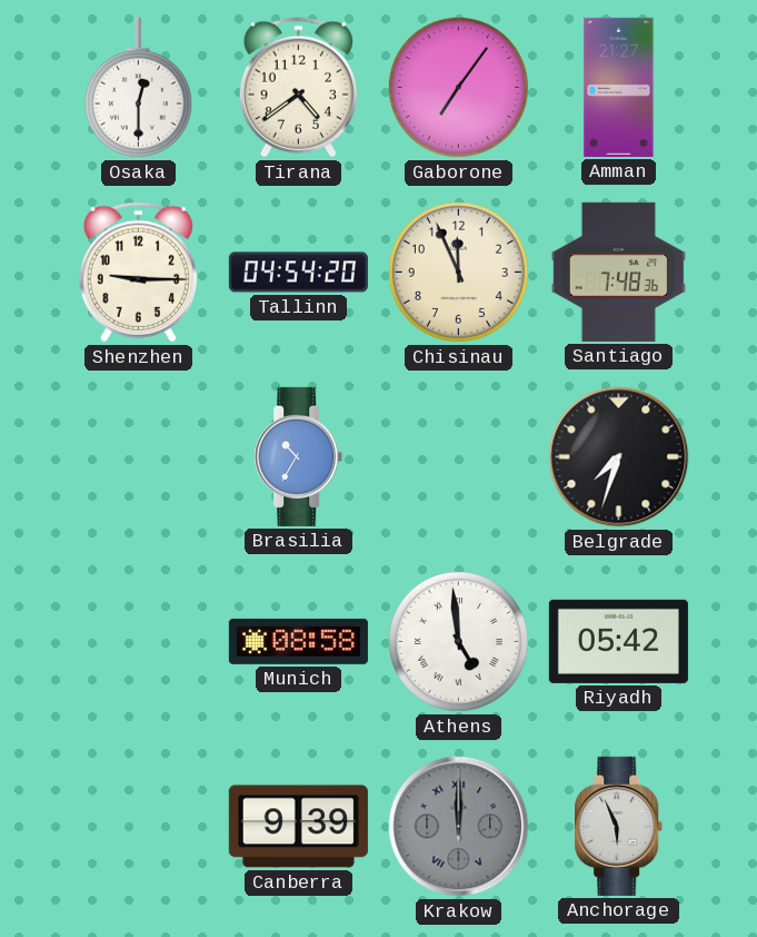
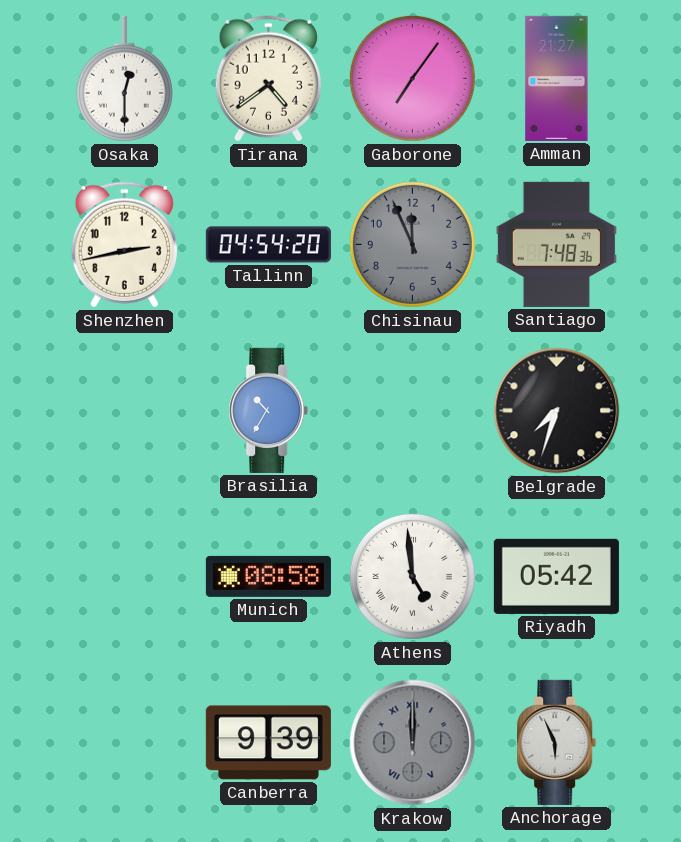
Shenzhen: 9:15 -> 2:43 (124, 245)
Chisinau dial: cream -> grey (412, 244)
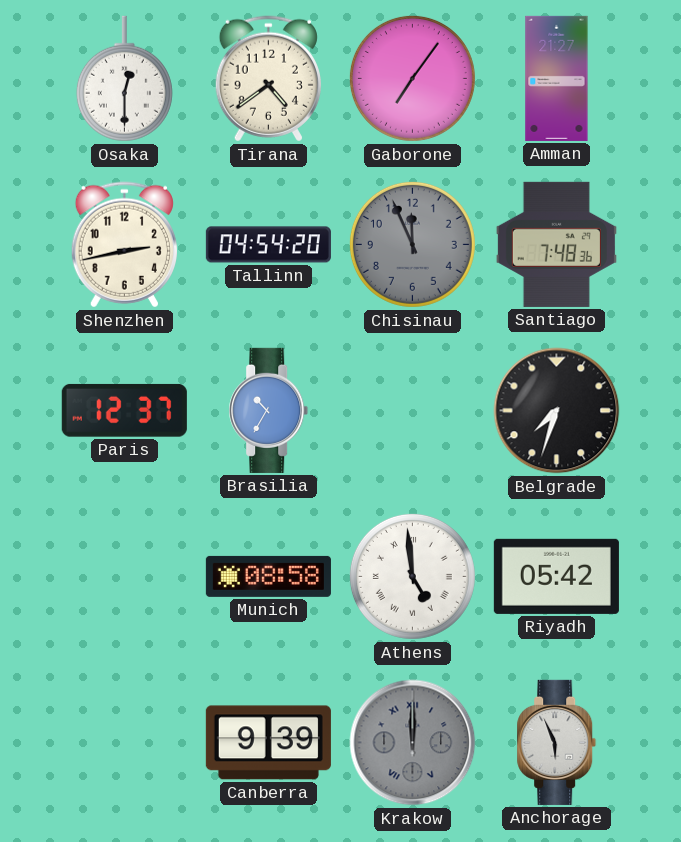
Paris: none -> 12:37 (124, 410)
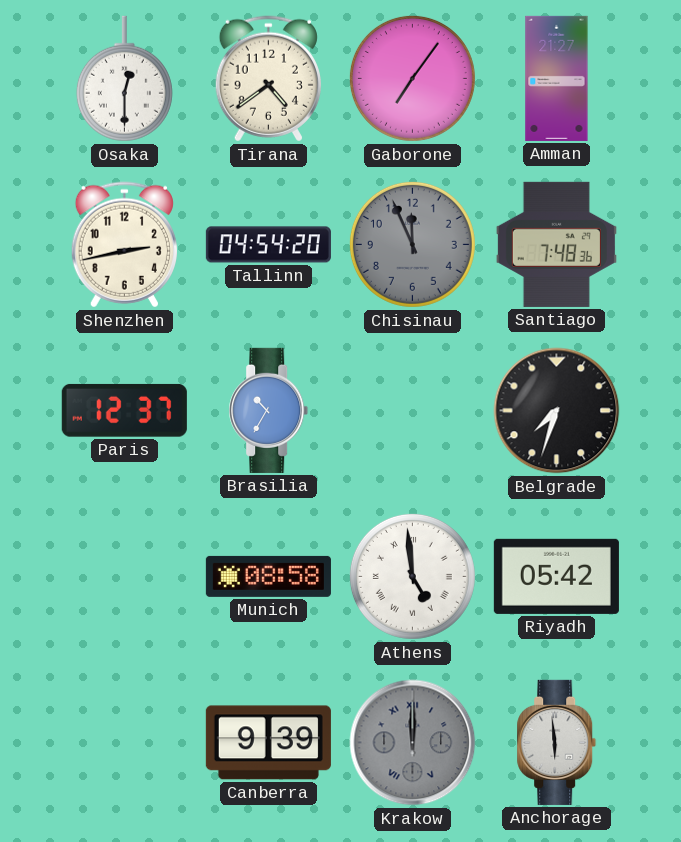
Anchorage: 5:56 -> 5:59 (557, 742)
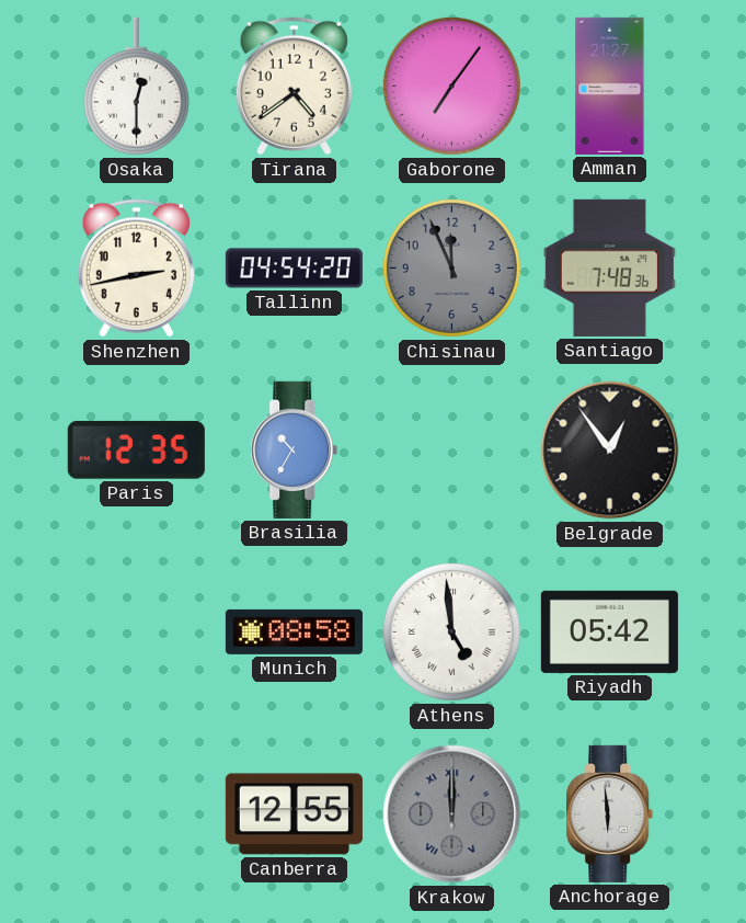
Paris: 12:37 -> 12:35 (136, 449)
Belgrade: 7:33 -> 12:54 (610, 451)
Canberra: 9:39 -> 12:55 (294, 814)
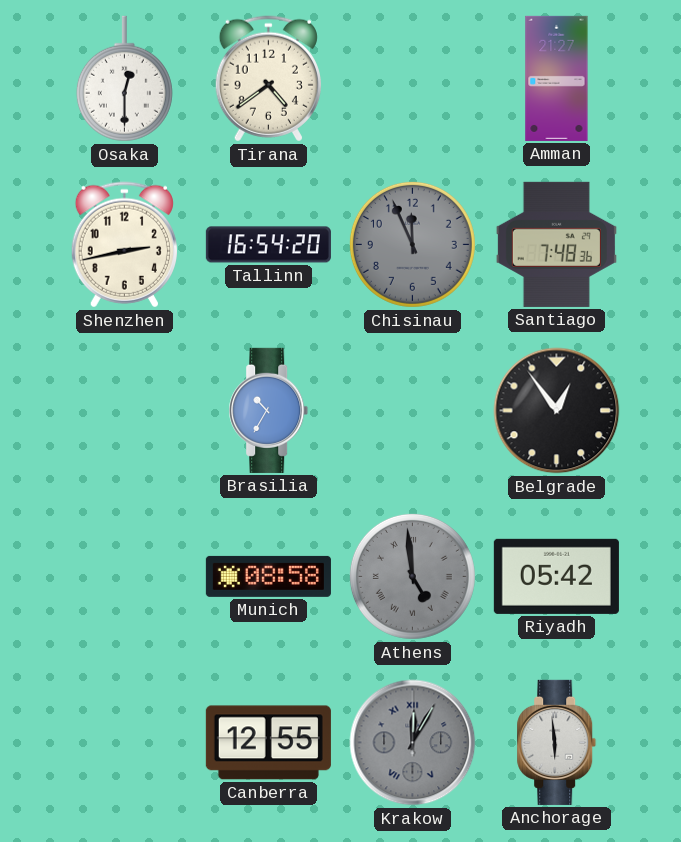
Gaborone: 7:06 -> none (451, 86)
Tallinn: 04:54 -> 16:54 (268, 245)
Paris: 12:35 -> none (136, 449)
Athens dial: white -> grey (412, 576)
Krakow: 12:00 -> 12:05 (413, 743)
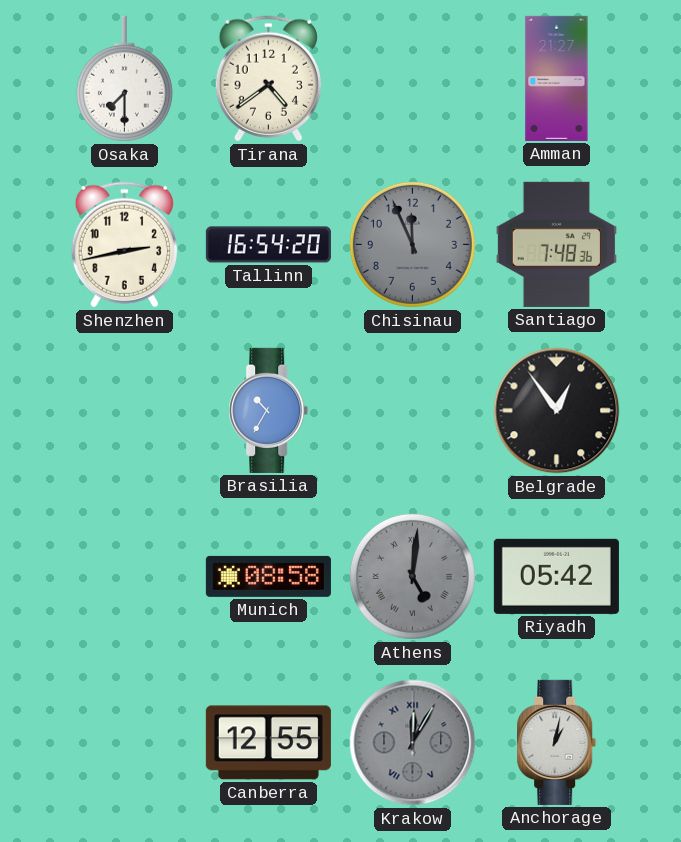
Osaka: 12:30 -> 7:30 (124, 79)
Athens: 4:59 -> 5:01 (412, 576)
Anchorage: 5:59 -> 1:02 (557, 742)
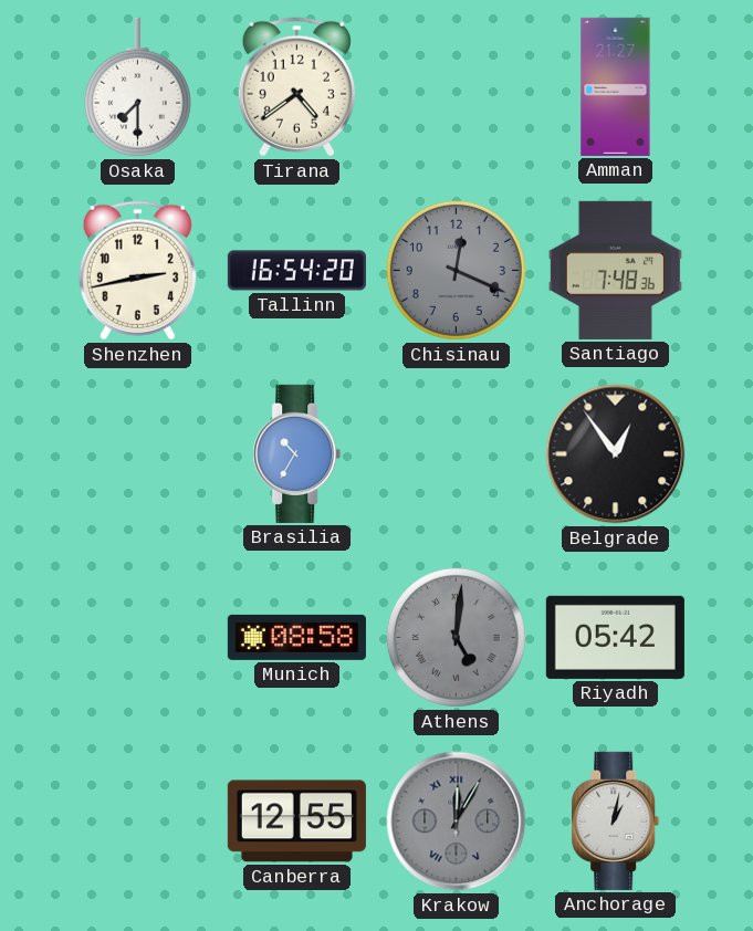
Chisinau: 11:56 -> 12:19 (456, 270)
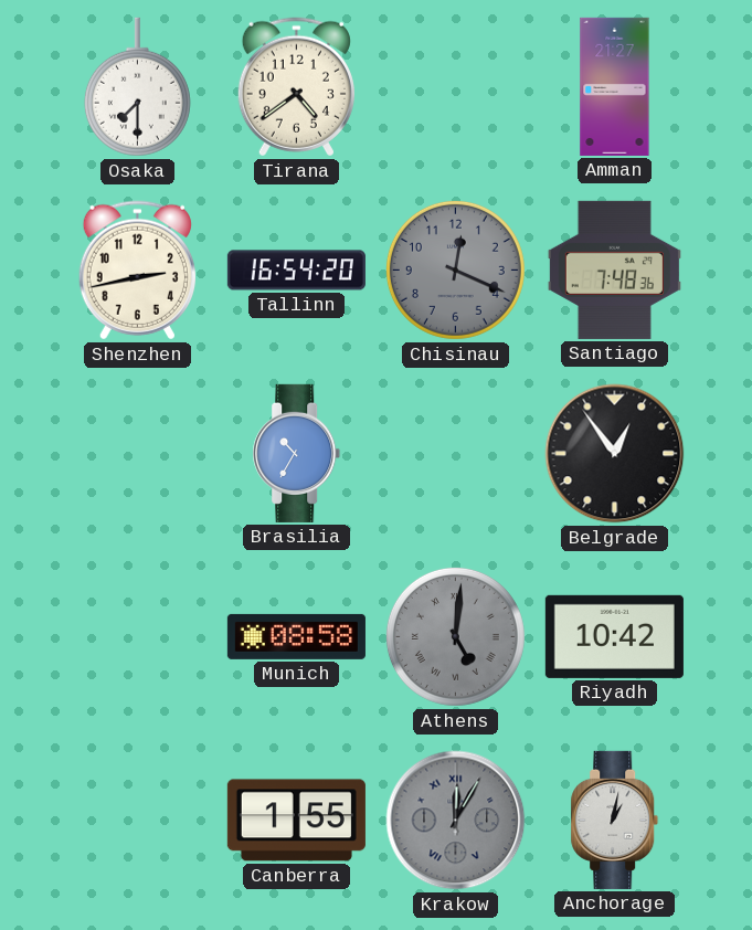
Riyadh: 05:42 -> 10:42 (614, 636)
Canberra: 12:55 -> 1:55 (296, 821)
